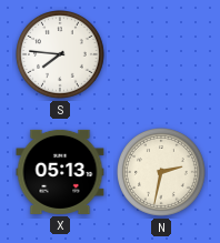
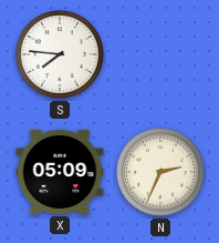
X: 05:13 -> 05:09 (60, 172)
N: 2:32 -> 2:34 (161, 173)
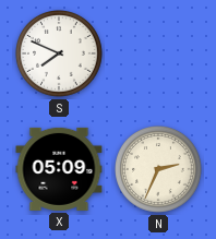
S: 7:46 -> 7:49 (60, 55)
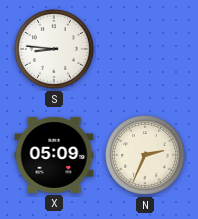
S: 7:49 -> 8:46 (55, 50)
